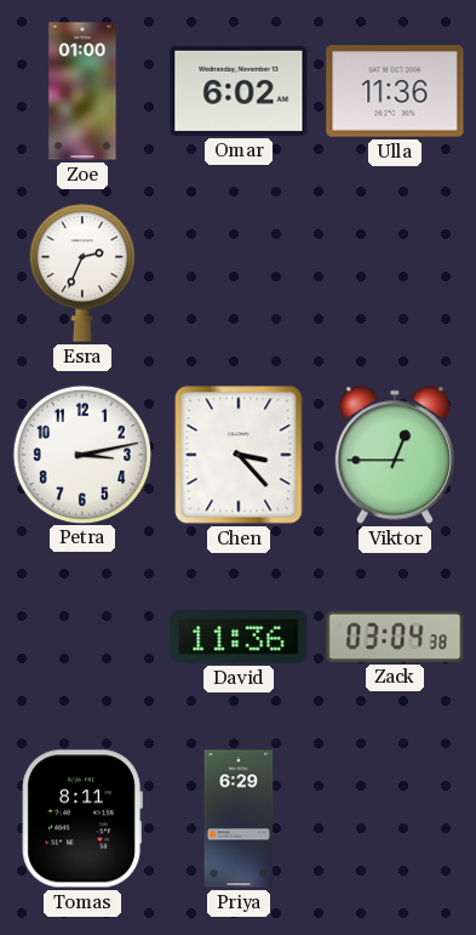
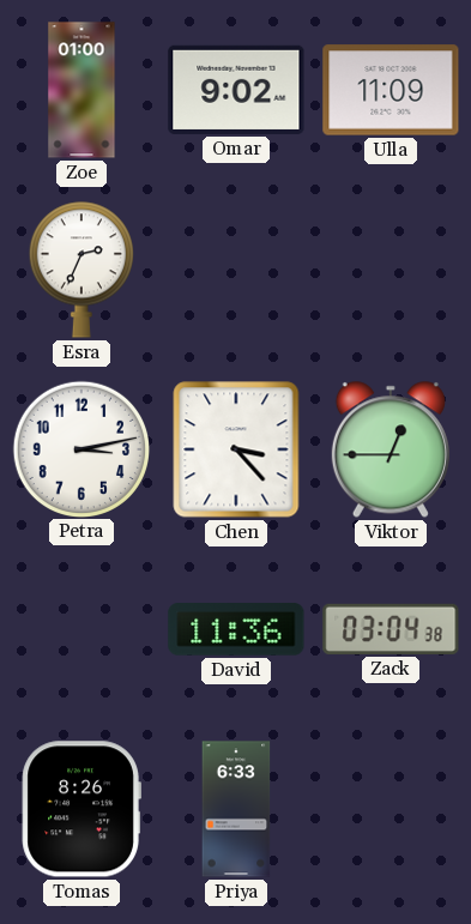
Omar: 6:02 -> 9:02 (236, 90)
Ulla: 11:36 -> 11:09 (391, 90)
Tomas: 8:11 -> 8:26 (81, 809)
Priya: 6:29 -> 6:33 (236, 809)
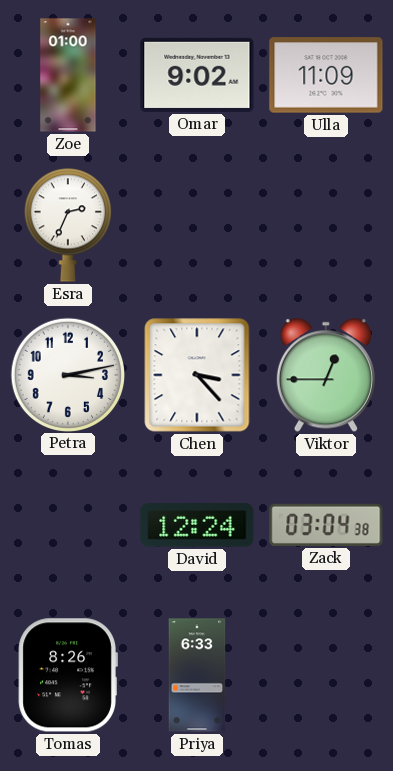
David: 11:36 -> 12:24 (197, 525)
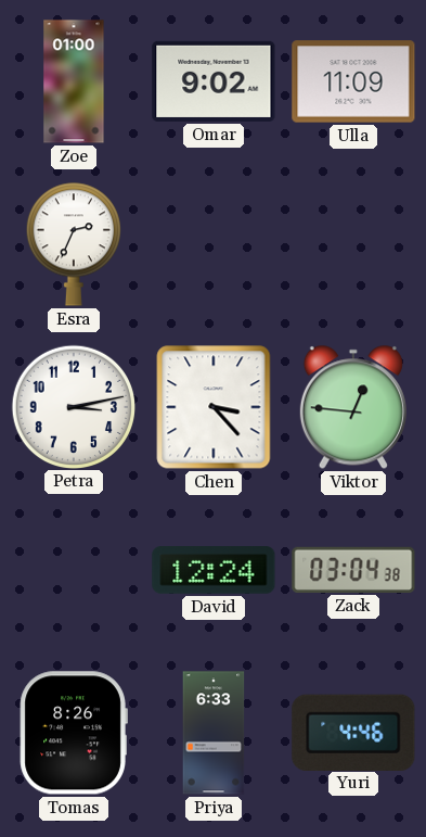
Viktor: 12:45 -> 12:46 (353, 407)
Yuri: none -> 4:46 (353, 732)
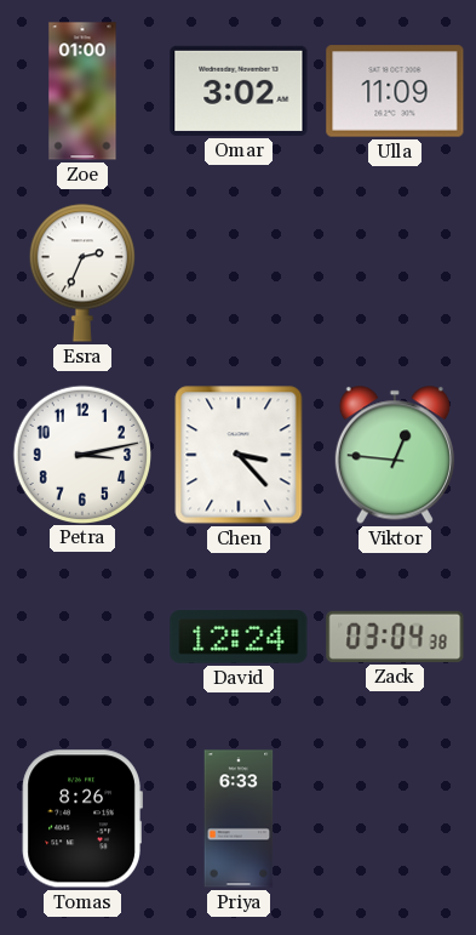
Omar: 9:02 -> 3:02 (239, 91)
Yuri: 4:46 -> none (353, 732)
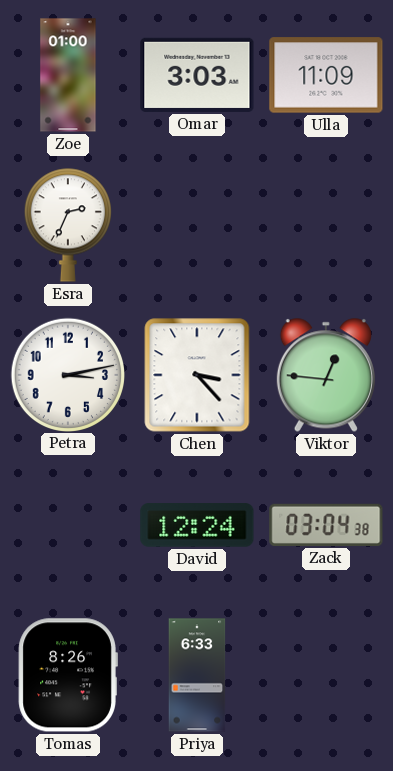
Omar: 3:02 -> 3:03 (197, 75)
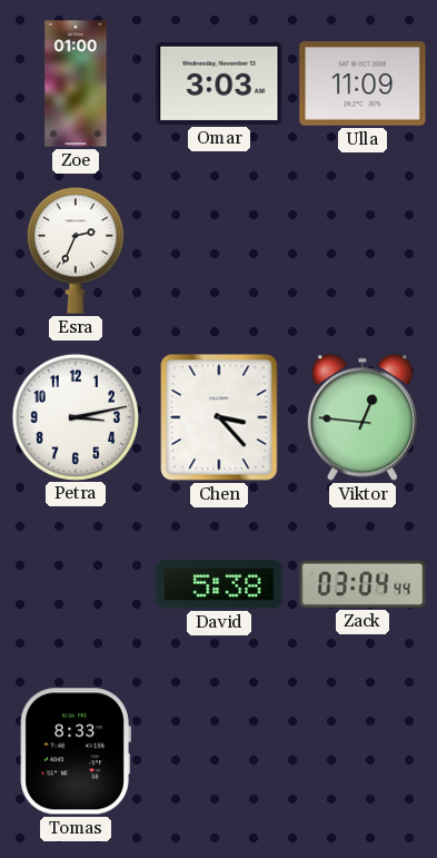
David: 12:24 -> 5:38 (219, 584)
Zack: 03:04:38 -> 03:04:44 (362, 584)
Tomas: 8:26 -> 8:33 (76, 751)
Priya: 6:33 -> none (197, 675)
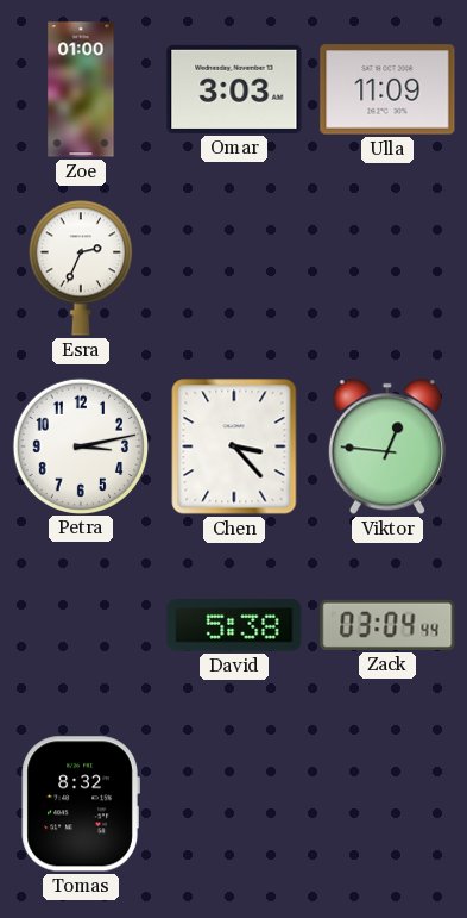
Tomas: 8:33 -> 8:32 (81, 804)
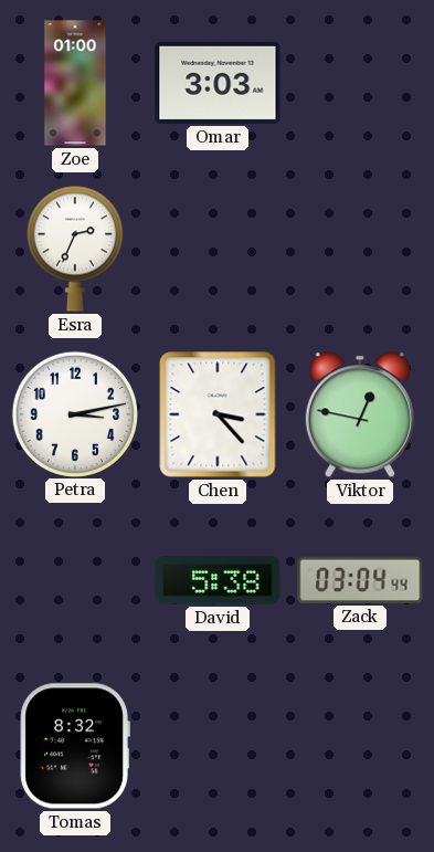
Ulla: 11:09 -> none (387, 89)
Viktor: 12:46 -> 12:47 (360, 414)
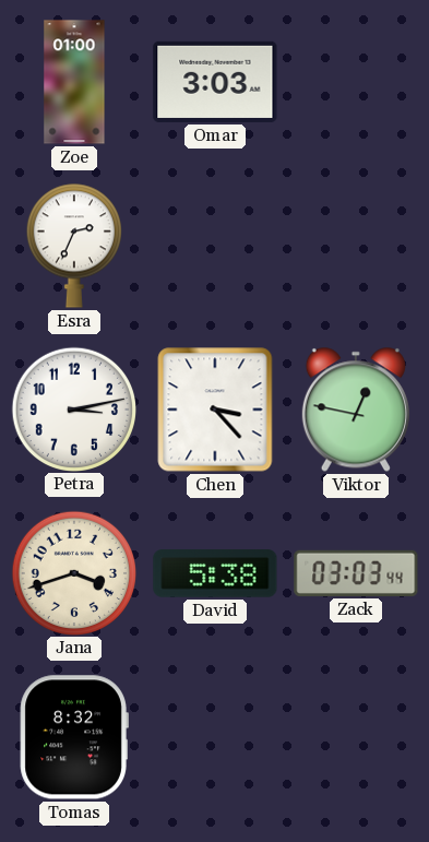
Jana: none -> 3:42 (73, 572)
Zack: 03:04 -> 03:03 (356, 573)
